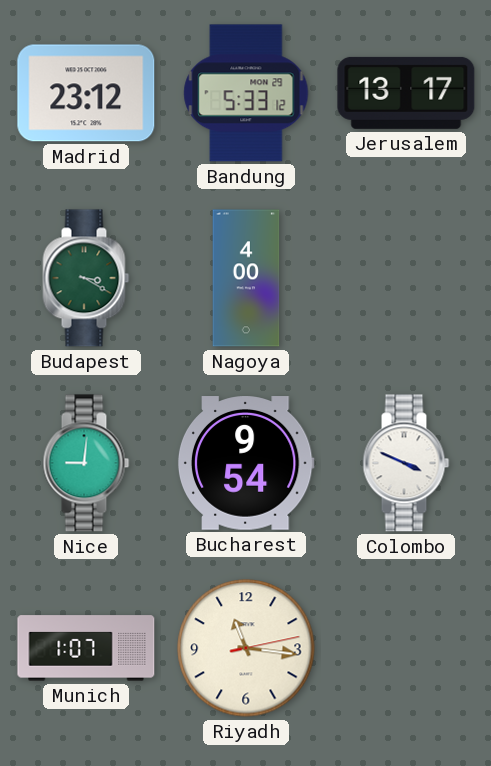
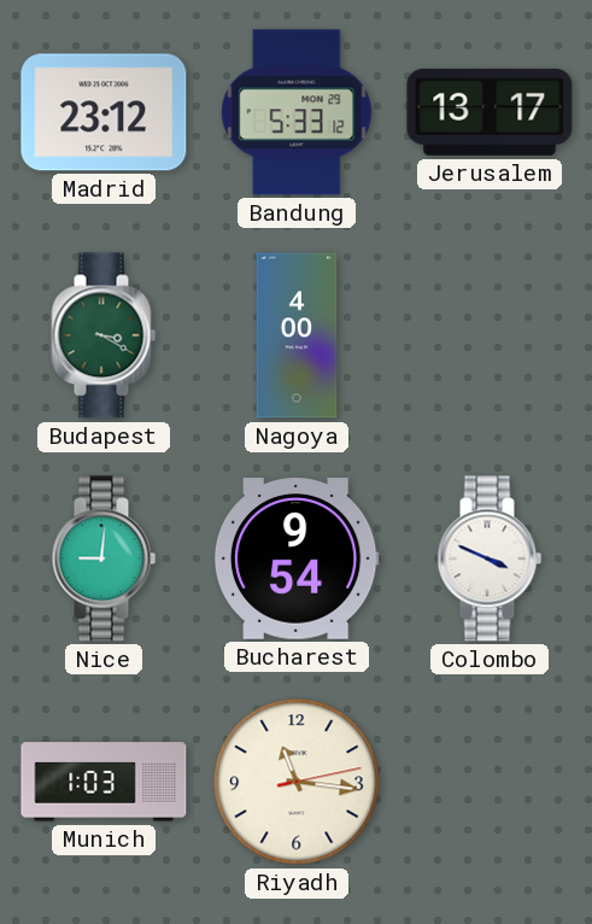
Munich: 1:07 -> 1:03 (104, 782)
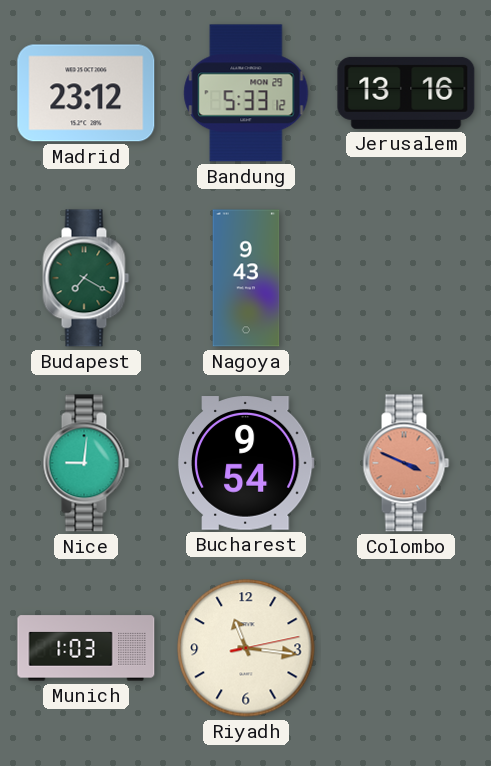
Jerusalem: 13:17 -> 13:16 (406, 93)
Budapest: 3:20 -> 7:20 (86, 278)
Nagoya: 4:00 -> 9:43 (246, 278)
Colombo dial: white -> salmon (406, 463)
